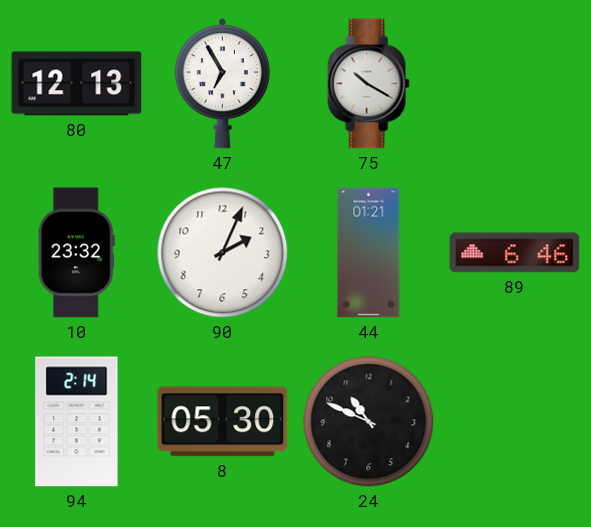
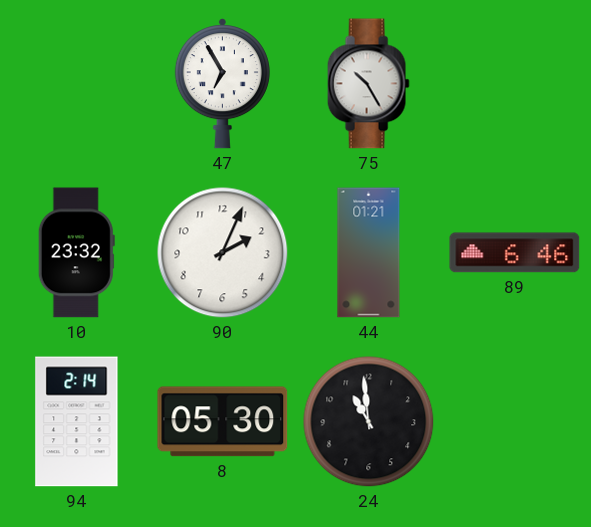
80: 12:13 -> none (77, 84)
75: 10:20 -> 10:25 (368, 84)
24: 10:49 -> 10:59 (369, 422)
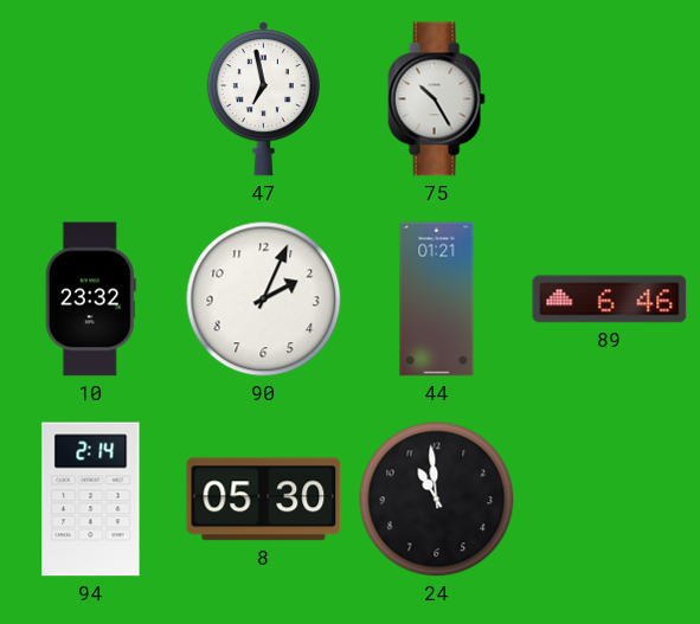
47: 6:55 -> 6:58 (263, 99)
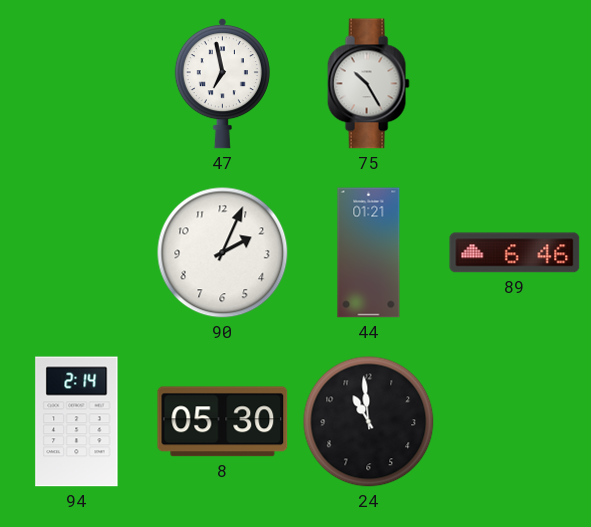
10: 23:32 -> none (90, 300)
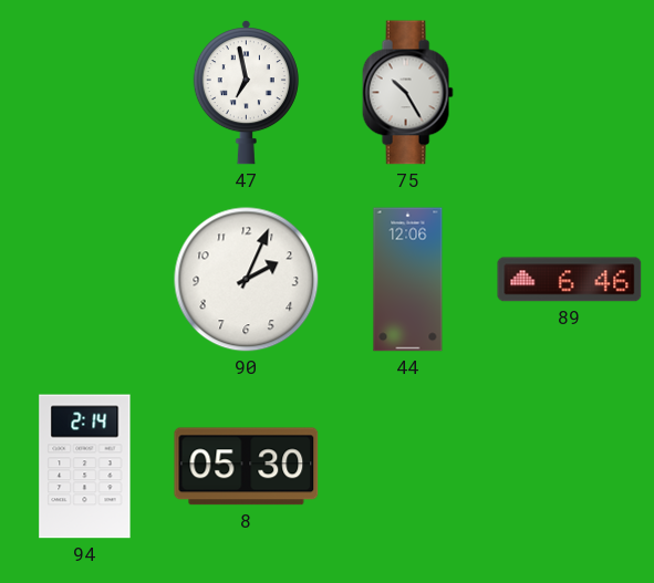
44: 01:21 -> 12:06 (408, 280)
24: 10:59 -> none (369, 422)
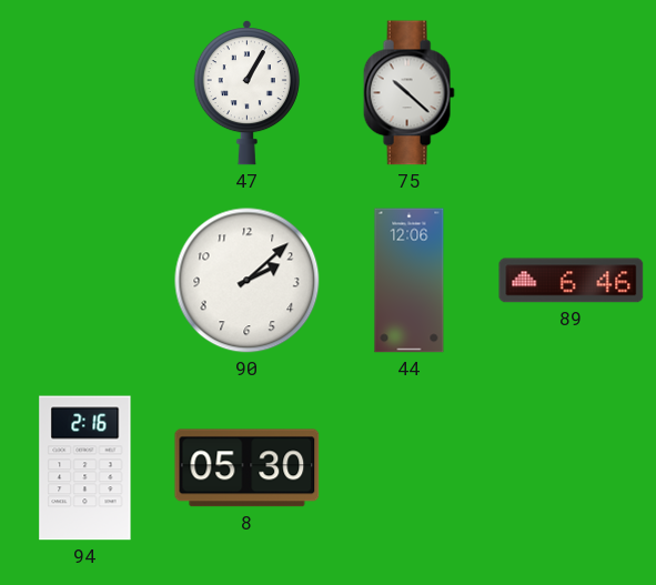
47: 6:58 -> 1:05 (246, 93)
75: 10:25 -> 10:22 (408, 93)
90: 2:04 -> 2:08 (248, 281)
94: 2:14 -> 2:16 (85, 468)
